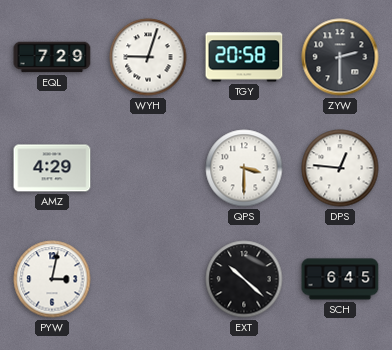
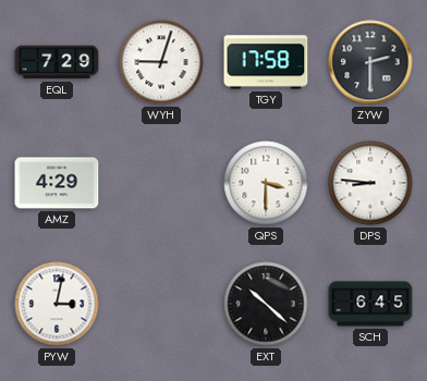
TGY: 20:58 -> 17:58 (266, 62)
DPS: 12:46 -> 8:46 (370, 183)
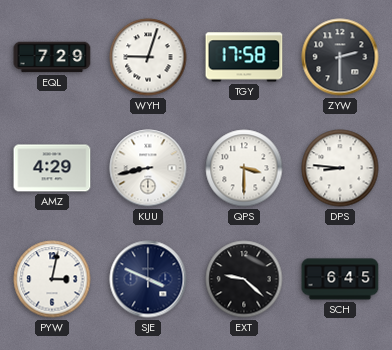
KUU: none -> 8:43 (148, 168)
SJE: none -> 3:49 (148, 279)
EXT: 10:22 -> 9:22 (244, 279)
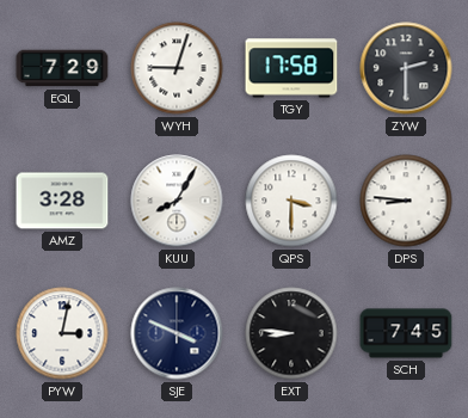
AMZ: 4:29 -> 3:28 (62, 201)
KUU: 8:43 -> 8:05 (177, 201)
EXT: 9:22 -> 8:46 (291, 333)
SCH: 6:45 -> 7:45 (406, 333)
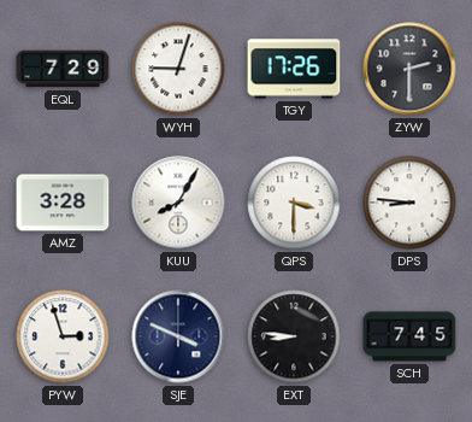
TGY: 17:58 -> 17:26 (294, 69)
PYW: 3:02 -> 2:57 (63, 336)
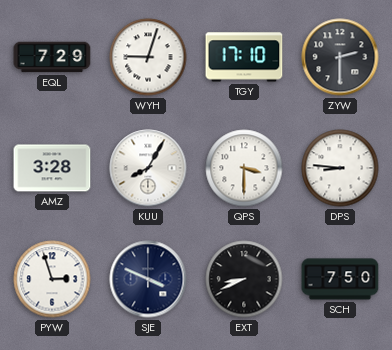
TGY: 17:26 -> 17:10 (244, 57)
EXT: 8:46 -> 8:41 (244, 279)
SCH: 7:45 -> 7:50 (340, 279)
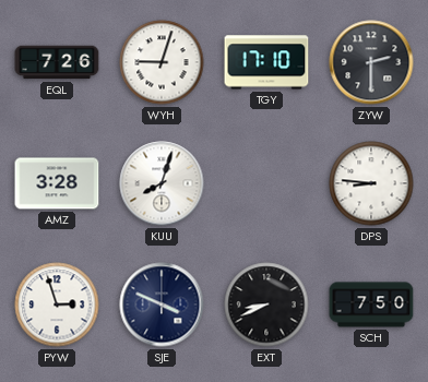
EQL: 7:29 -> 7:26 (57, 62)
KUU: 8:05 -> 8:03 (162, 183)
QPS: 3:30 -> none (244, 168)
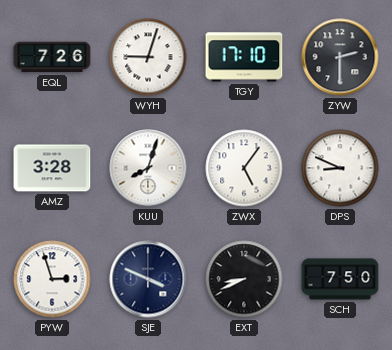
ZWX: none -> 5:06 (244, 168)
DPS: 8:46 -> 8:49 (340, 168)
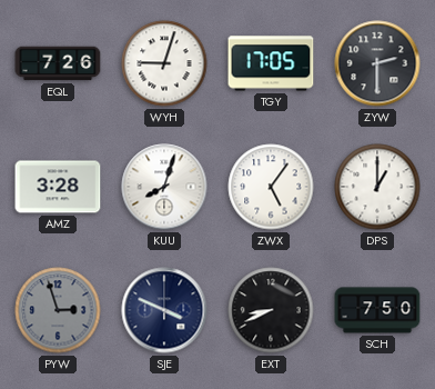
TGY: 17:10 -> 17:05 (271, 63)
DPS: 8:49 -> 1:00 (377, 187)
PYW dial: white -> grey (58, 310)
